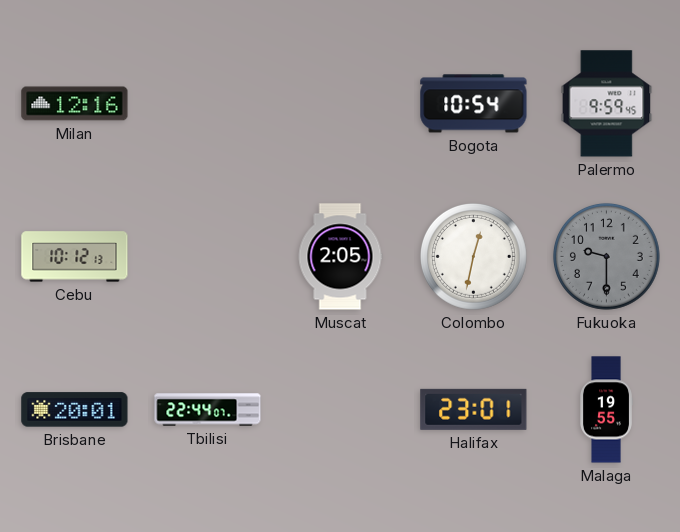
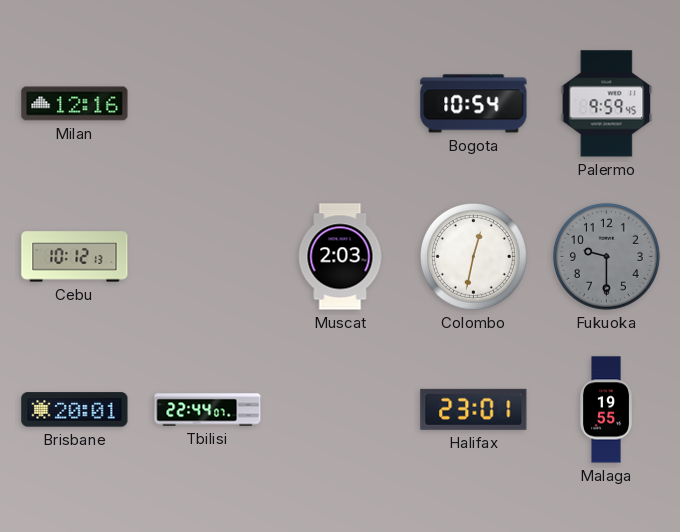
Muscat: 2:05 -> 2:03 (340, 257)
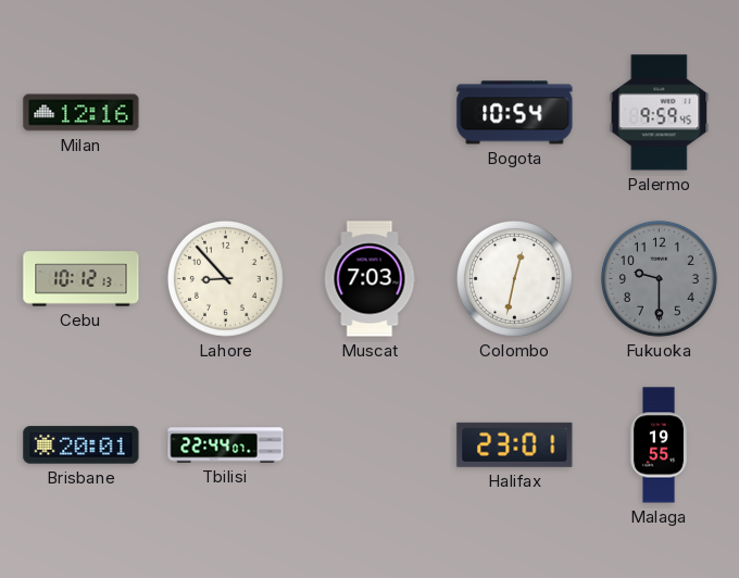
Lahore: none -> 8:53 (225, 278)
Muscat: 2:03 -> 7:03 (369, 279)
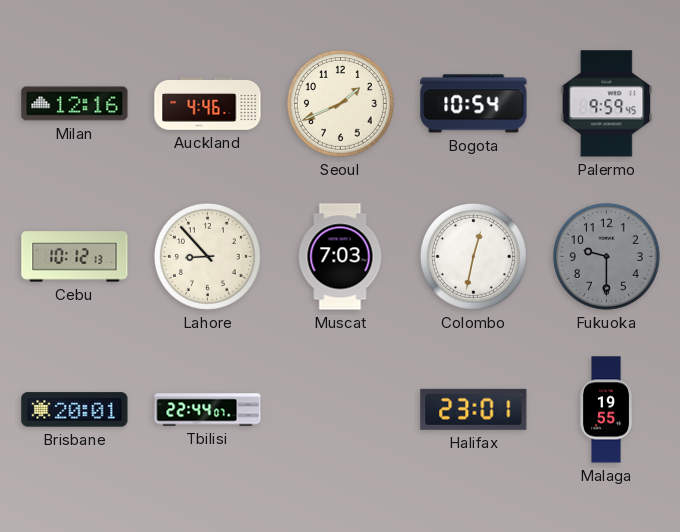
Auckland: none -> 4:46 (208, 104)
Seoul: none -> 1:41 (340, 103)
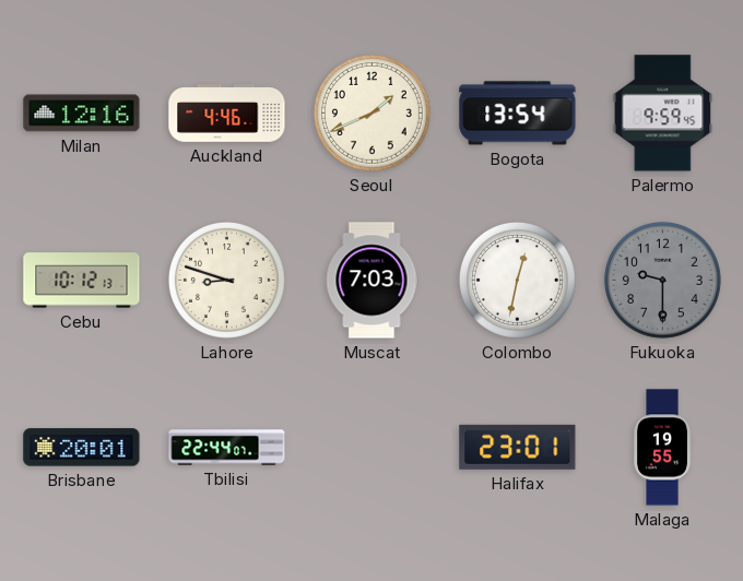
Bogota: 10:54 -> 13:54 (518, 114)
Lahore: 8:53 -> 8:48 (226, 280)
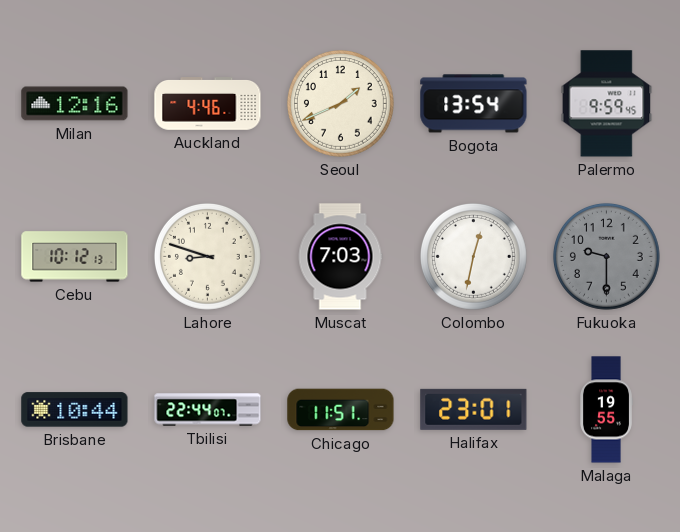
Brisbane: 20:01 -> 10:44 (75, 410)
Chicago: none -> 11:51 (341, 410)
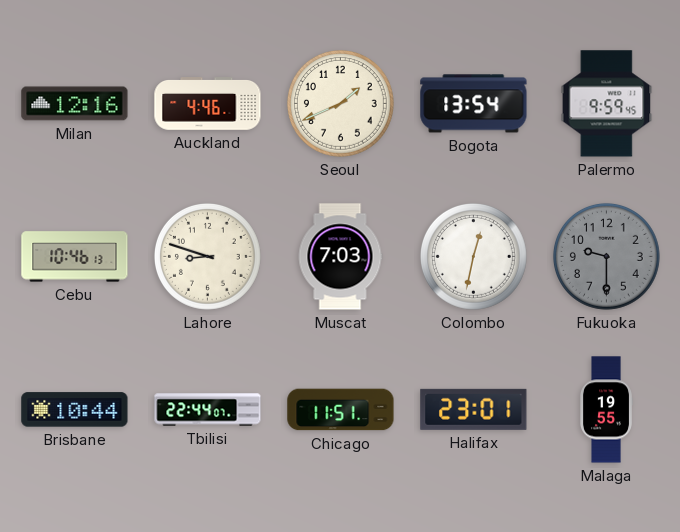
Cebu: 10:12 -> 10:46 (75, 257)
